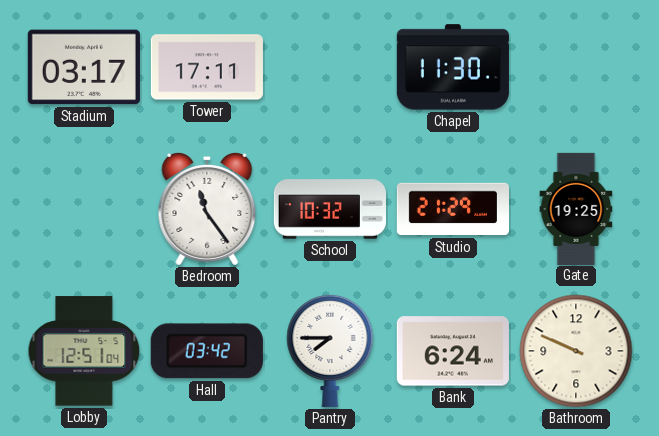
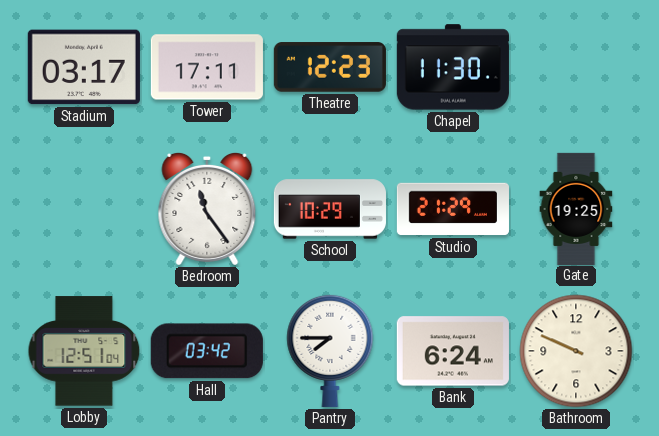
Theatre: none -> 12:23 (330, 67)
School: 10:32 -> 10:29 (330, 209)
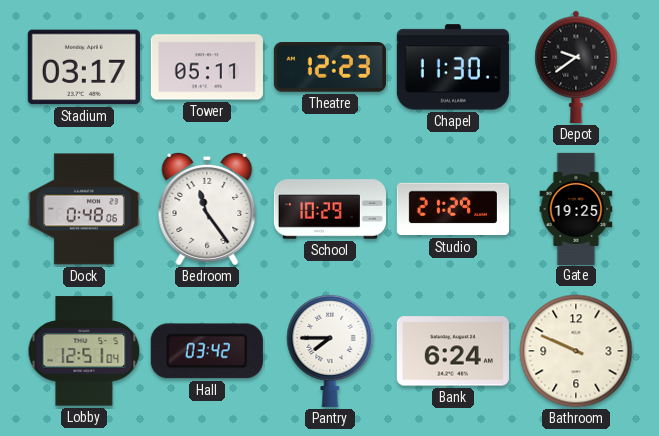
Tower: 17:11 -> 05:11 (207, 67)
Depot: none -> 9:39 (576, 67)
Dock: none -> 0:48 (84, 209)
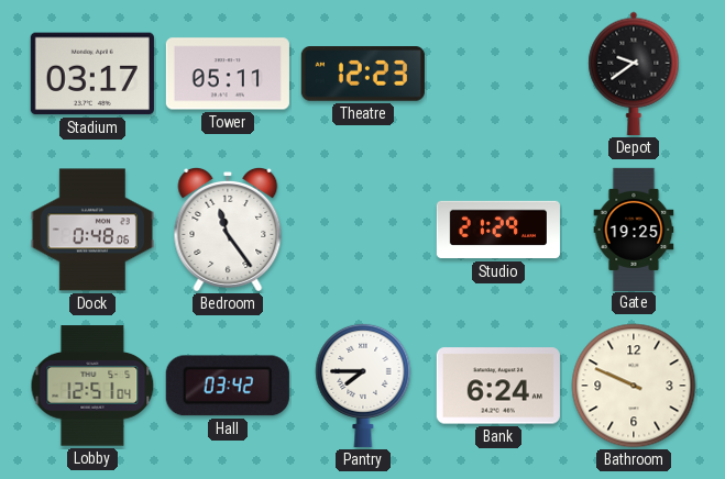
Chapel: 11:30 -> none (453, 67)
School: 10:29 -> none (330, 209)
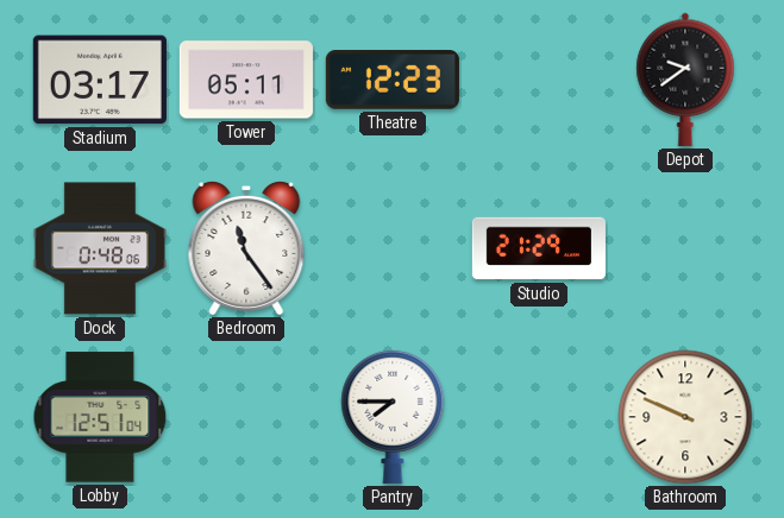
Gate: 19:25 -> none (634, 229)
Hall: 03:42 -> none (228, 386)
Bank: 6:24 -> none (498, 386)
